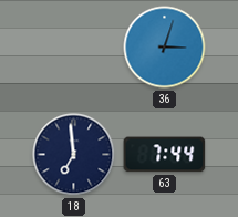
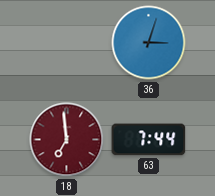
18 dial: navy -> burgundy (67, 140)
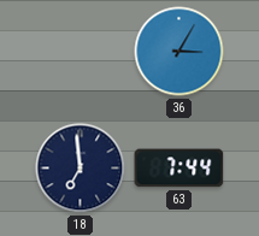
36: 3:03 -> 3:05 (179, 52)
18 dial: burgundy -> navy (81, 169)
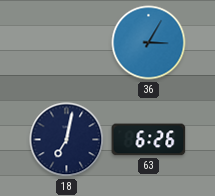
18: 6:59 -> 7:02 (67, 140)
63: 7:44 -> 6:26 (149, 140)
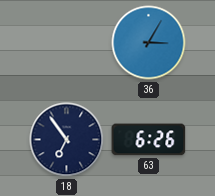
18: 7:02 -> 6:54 (67, 140)
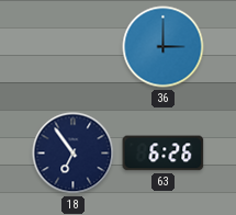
36: 3:05 -> 3:00 (164, 47)
